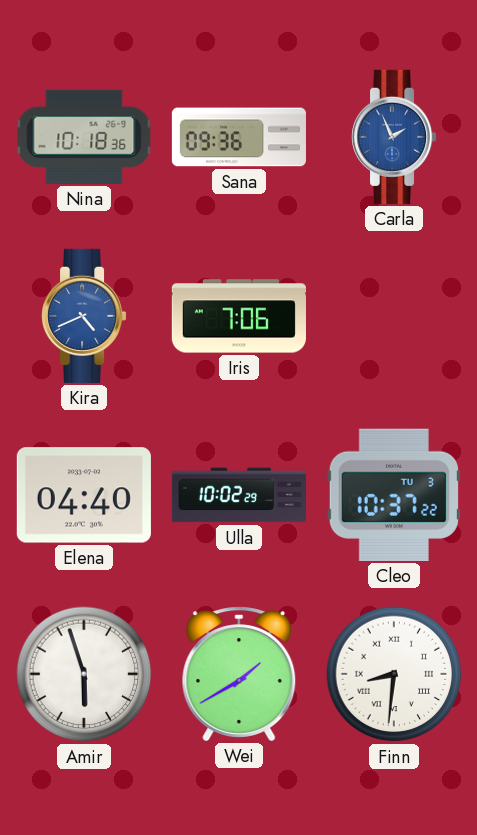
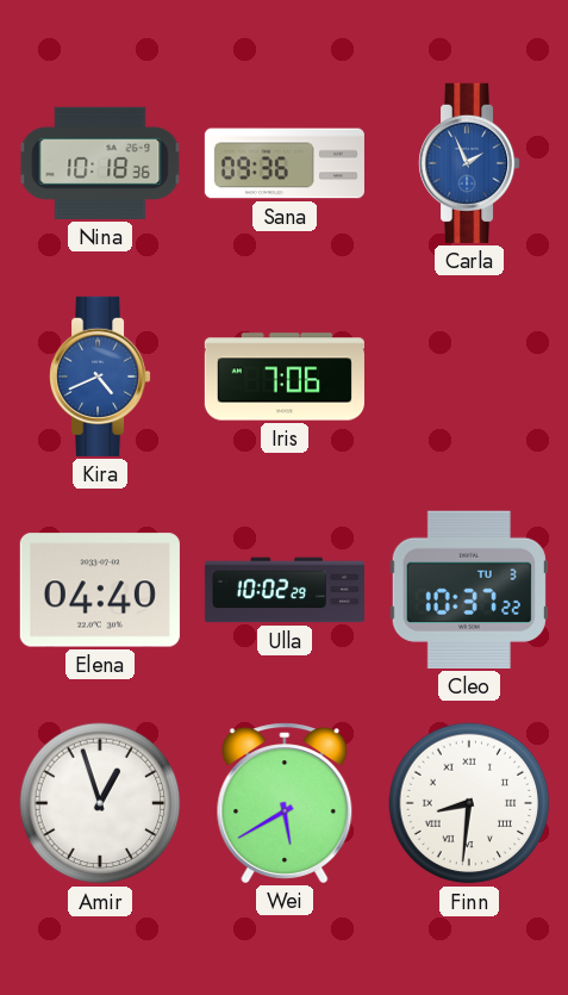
Amir: 5:57 -> 12:57 (100, 803)
Wei: 1:40 -> 5:40 (285, 803)
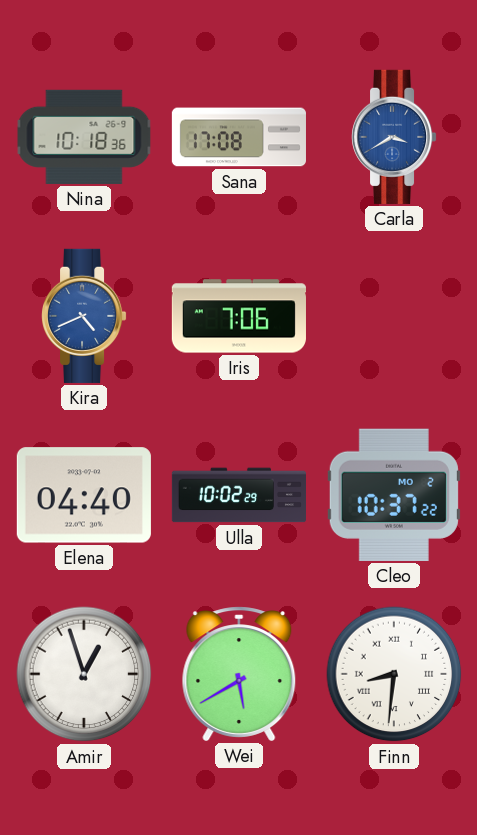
Sana: 09:36 -> 17:08 (239, 137)
Carla: 1:56 -> 3:40 (395, 137)
Cleo date: TU 3 -> MO 2 (394, 495)
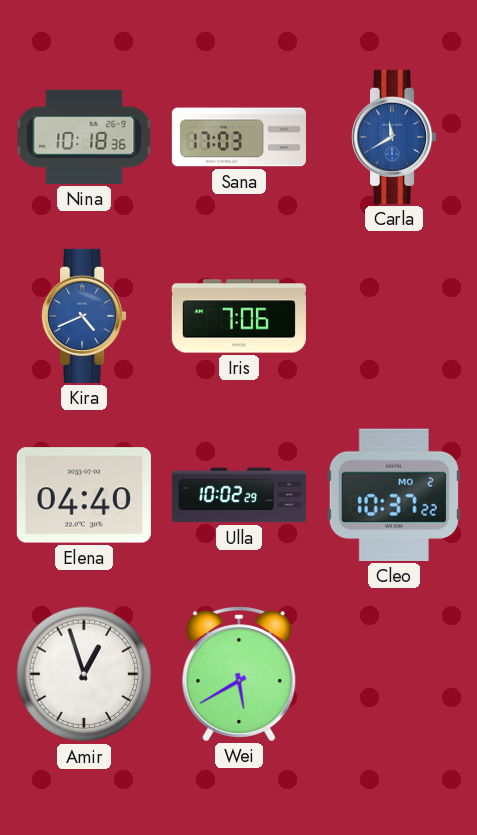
Sana: 17:08 -> 17:03 (239, 137)
Carla: 3:40 -> 11:40 (395, 137)
Finn: 8:31 -> none (394, 674)
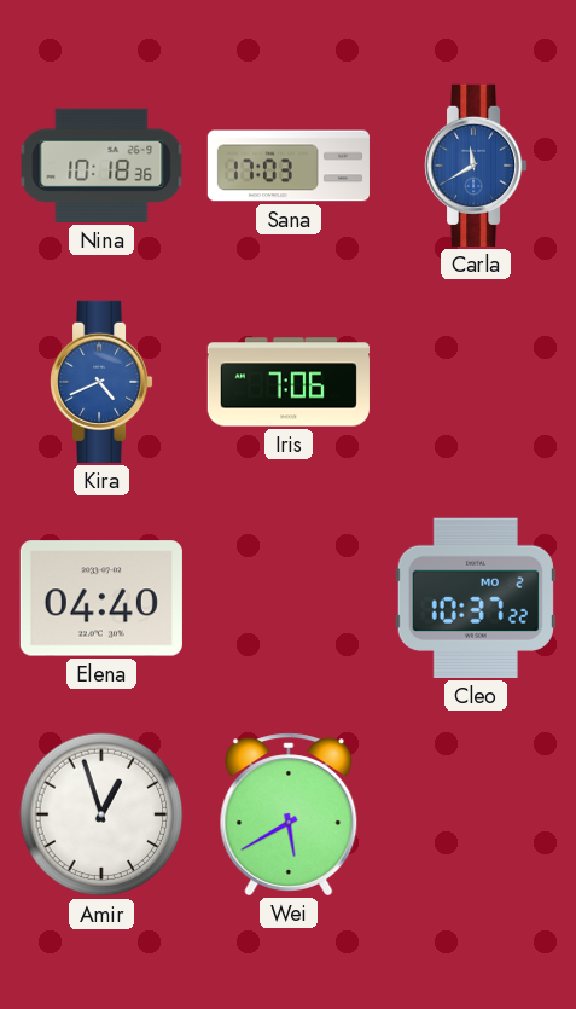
Ulla: 10:02 -> none (239, 495)
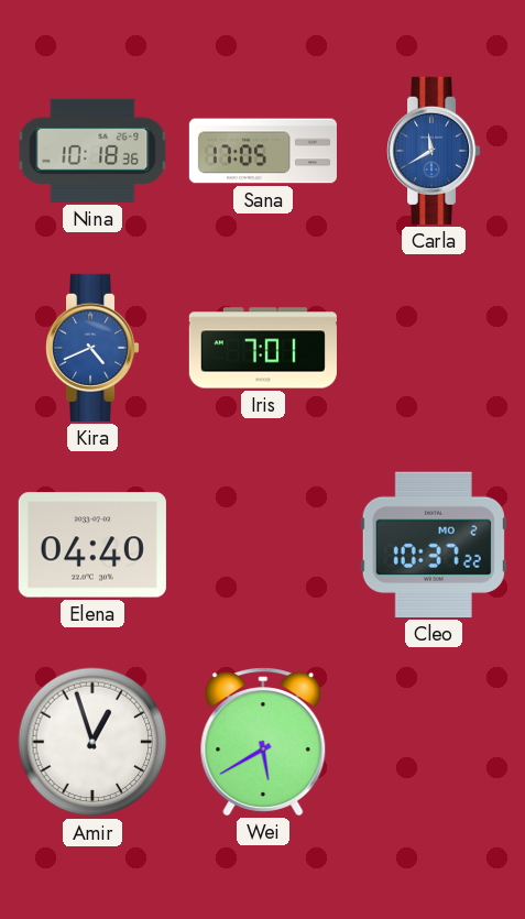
Sana: 17:03 -> 17:05 (263, 151)
Iris: 7:06 -> 7:01 (263, 348)
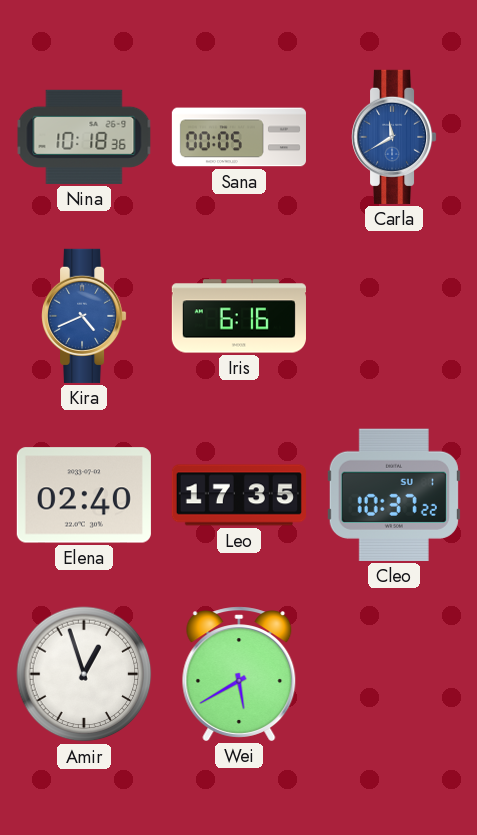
Sana: 17:05 -> 00:05 (239, 137)
Iris: 7:01 -> 6:16 (239, 316)
Elena: 04:40 -> 02:40 (84, 495)
Leo: none -> 17:35 (239, 495)
Cleo date: MO 2 -> SU 1 (394, 495)
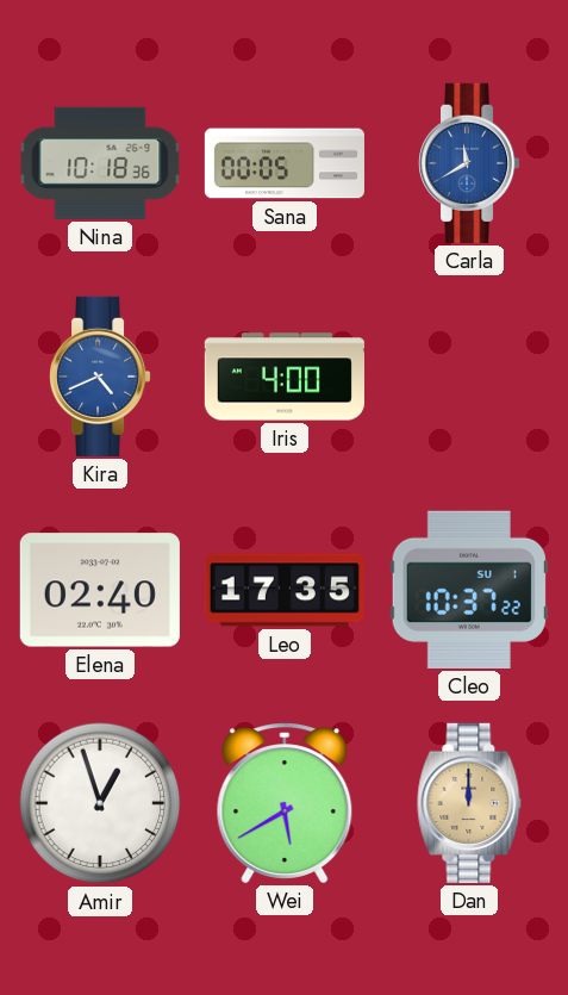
Iris: 6:16 -> 4:00 (285, 377)
Dan: none -> 12:00 (469, 803)
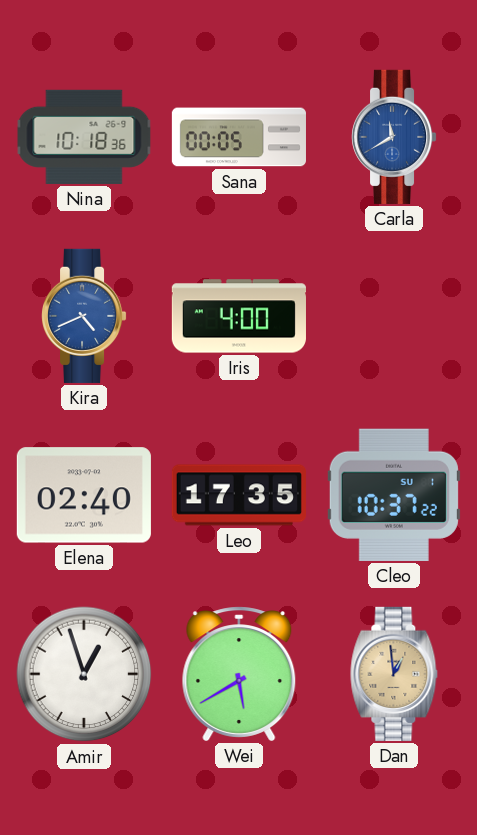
Dan: 12:00 -> 12:59 (394, 674)
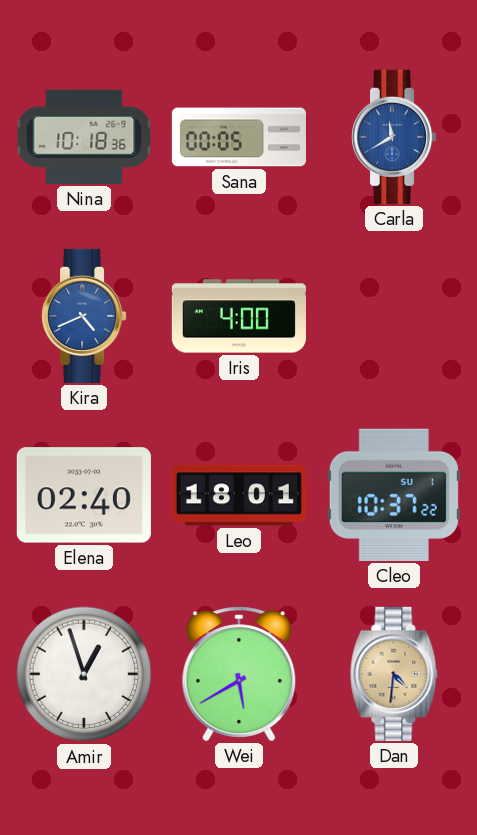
Leo: 17:35 -> 18:01 (239, 495)
Dan: 12:59 -> 4:31 (394, 674)
